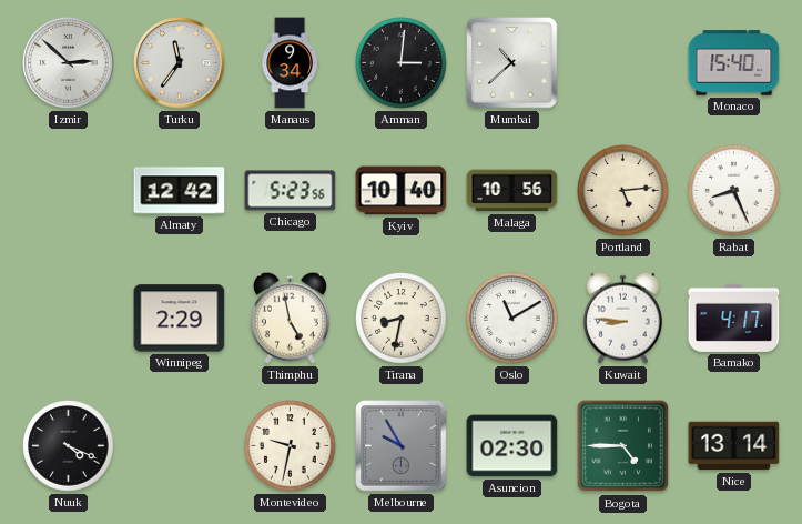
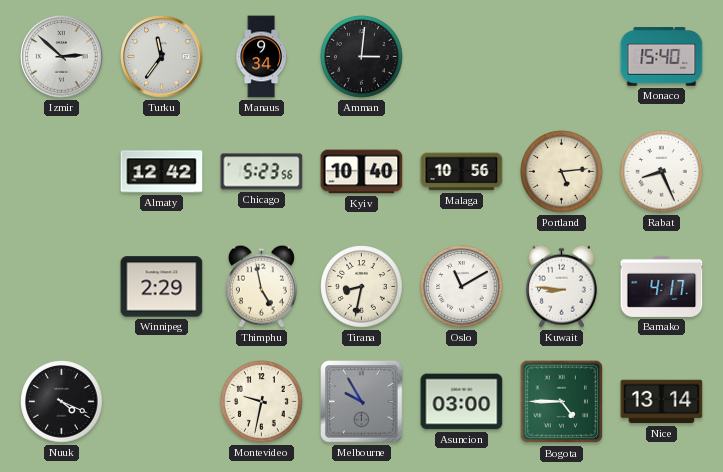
Mumbai: 10:38 -> none (512, 63)
Asuncion: 02:30 -> 03:00 (462, 402)
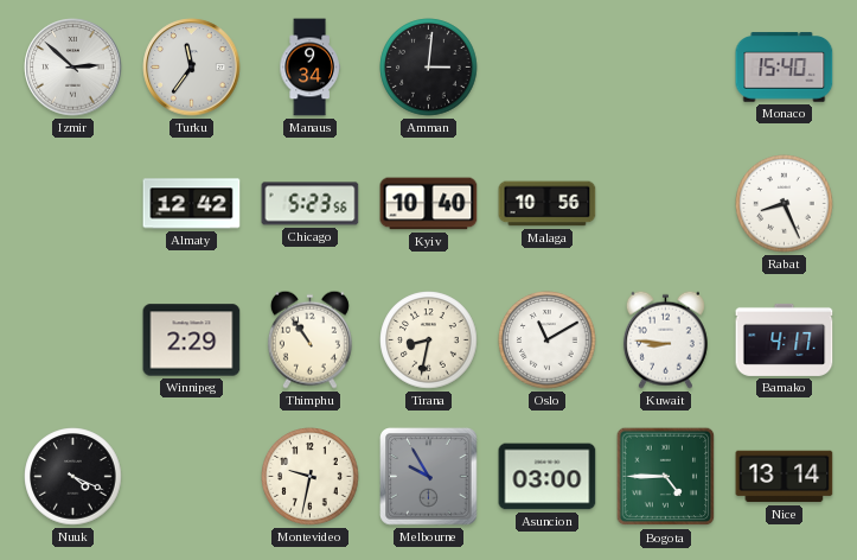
Portland: 5:14 -> none (562, 172)
Thimphu: 4:58 -> 10:54 (309, 339)
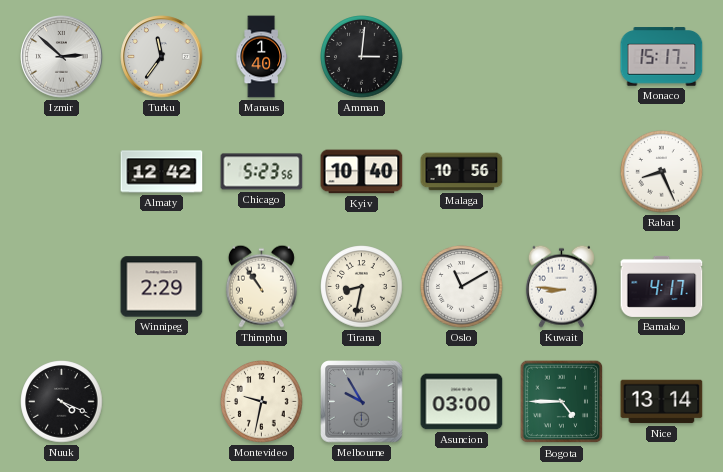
Manaus: 9:34 -> 1:40 (261, 57)
Monaco: 15:40 -> 15:17 (662, 57)
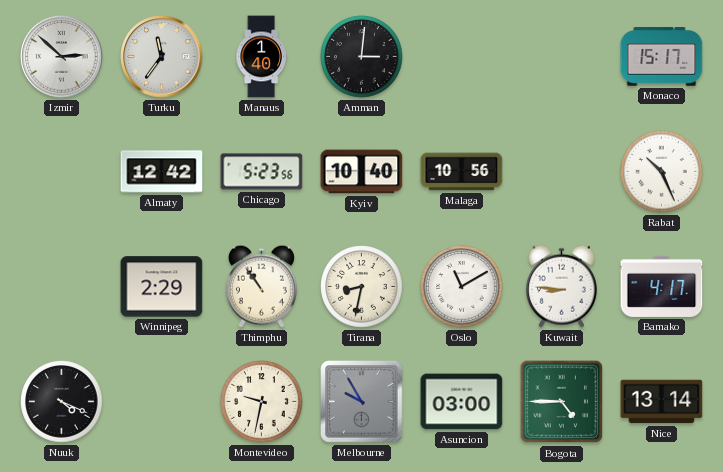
Rabat: 8:26 -> 10:26 (662, 172)
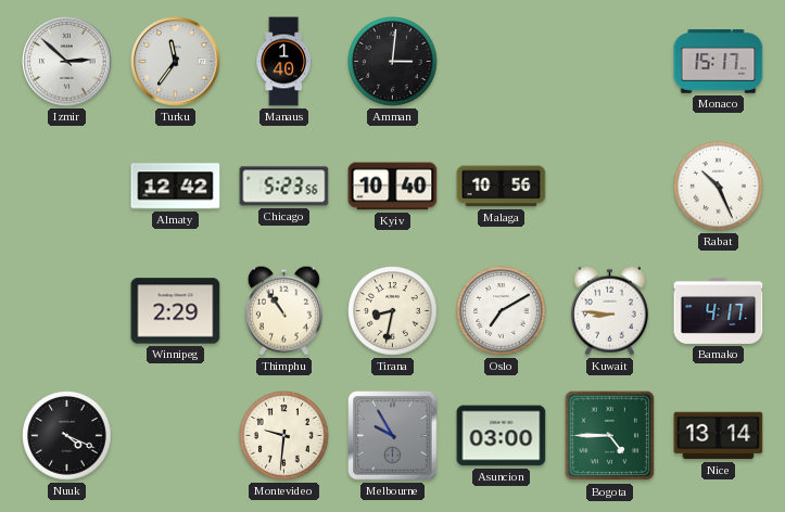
Oslo: 11:10 -> 7:10 (502, 311)
Montevideo: 9:32 -> 9:31 (284, 436)
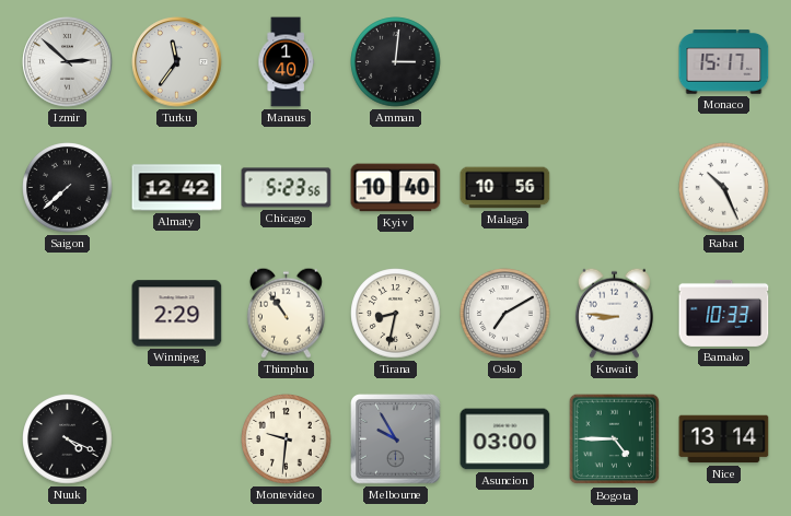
Saigon: none -> 7:38 (68, 188)
Bamako: 4:17 -> 10:33 (724, 313)
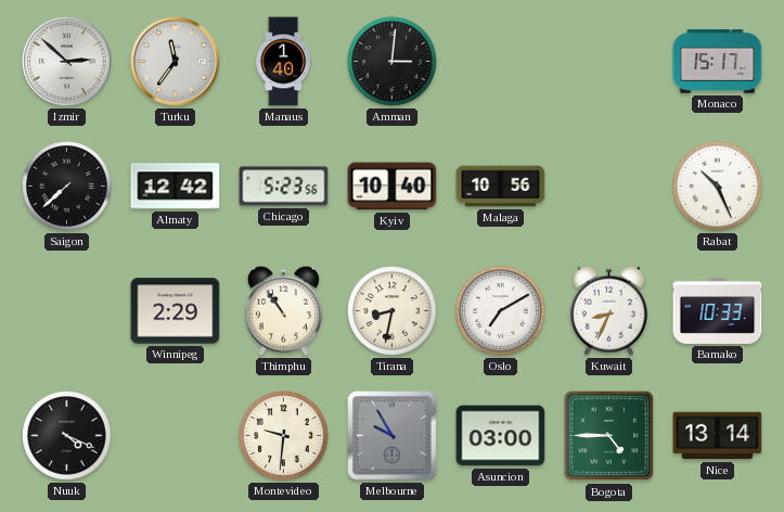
Kuwait: 8:46 -> 8:34 (608, 310)
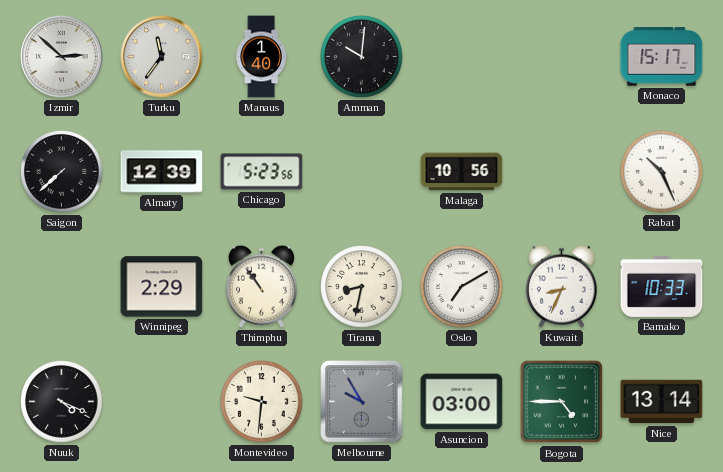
Amman: 3:01 -> 10:01 (362, 57)
Almaty: 12:42 -> 12:39 (162, 172)
Kyiv: 10:40 -> none (393, 187)
